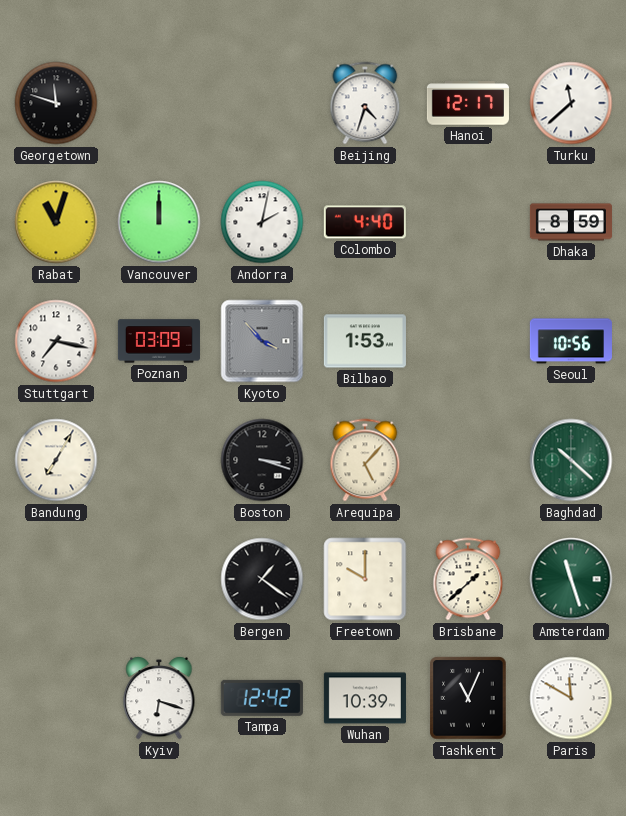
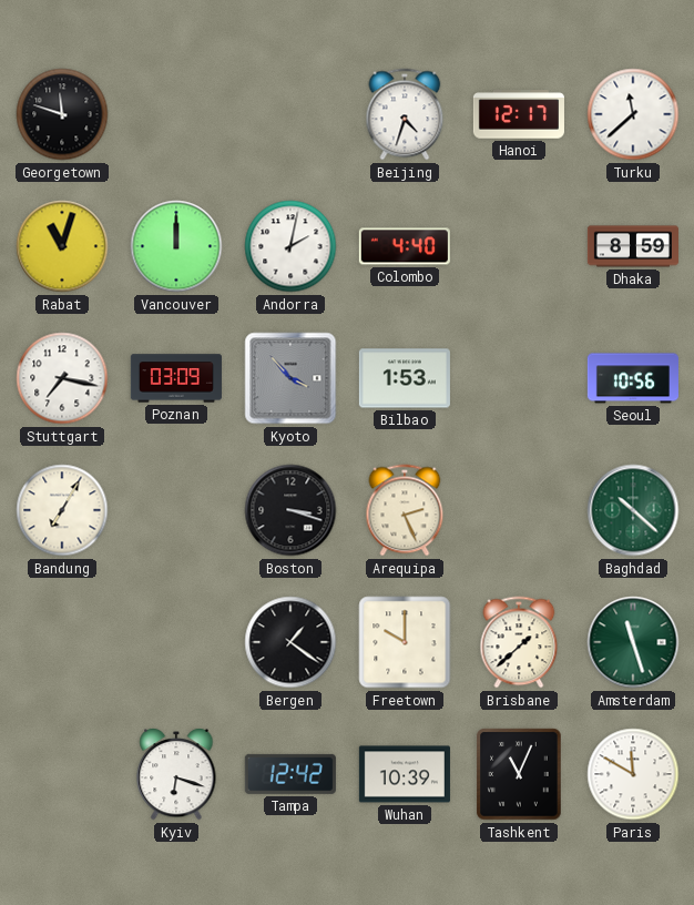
Arequipa: 5:07 -> 2:26 (405, 510)
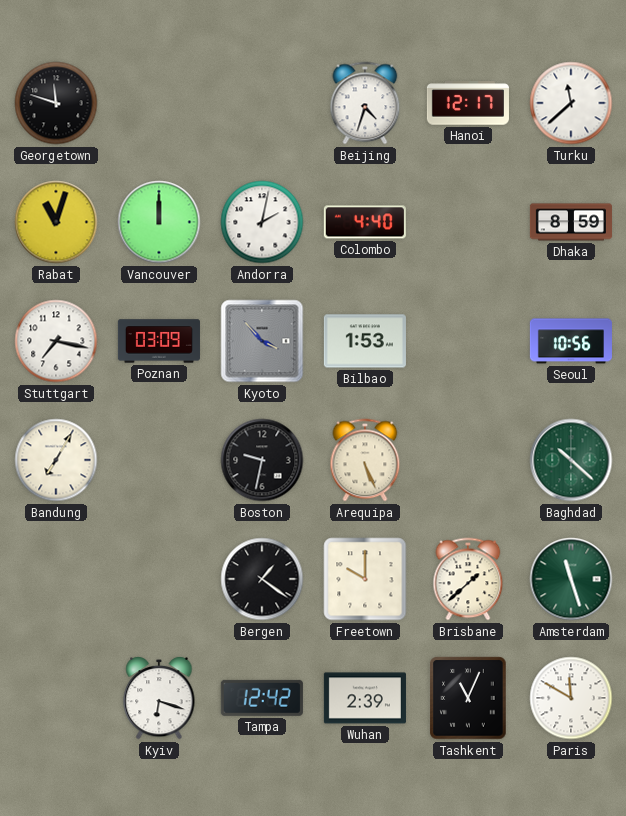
Boston: 3:18 -> 9:32 (262, 460)
Arequipa: 2:26 -> 5:26 (365, 460)
Wuhan: 10:39 -> 2:39 (365, 698)
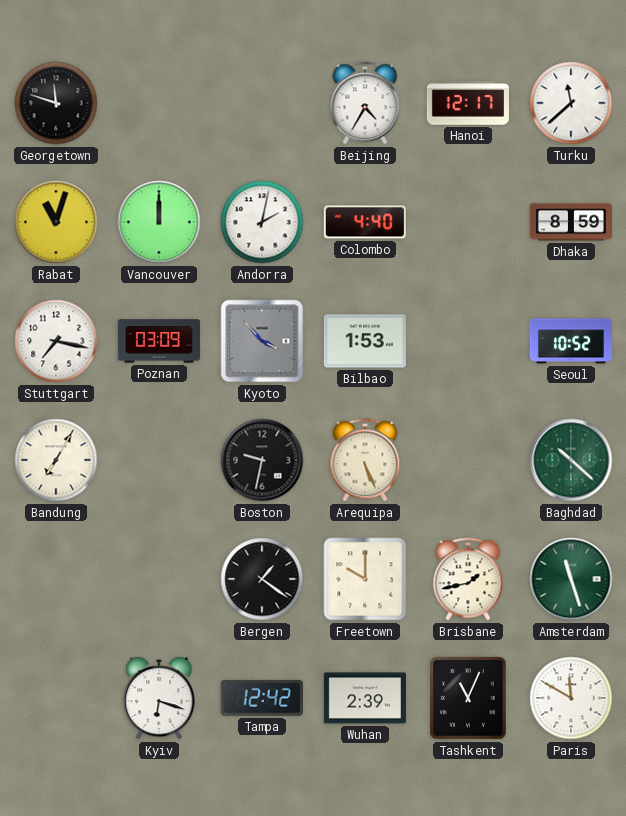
Beijing: 4:33 -> 4:35 (365, 103)
Seoul: 10:56 -> 10:52 (571, 341)
Brisbane: 1:38 -> 1:43 (468, 579)
